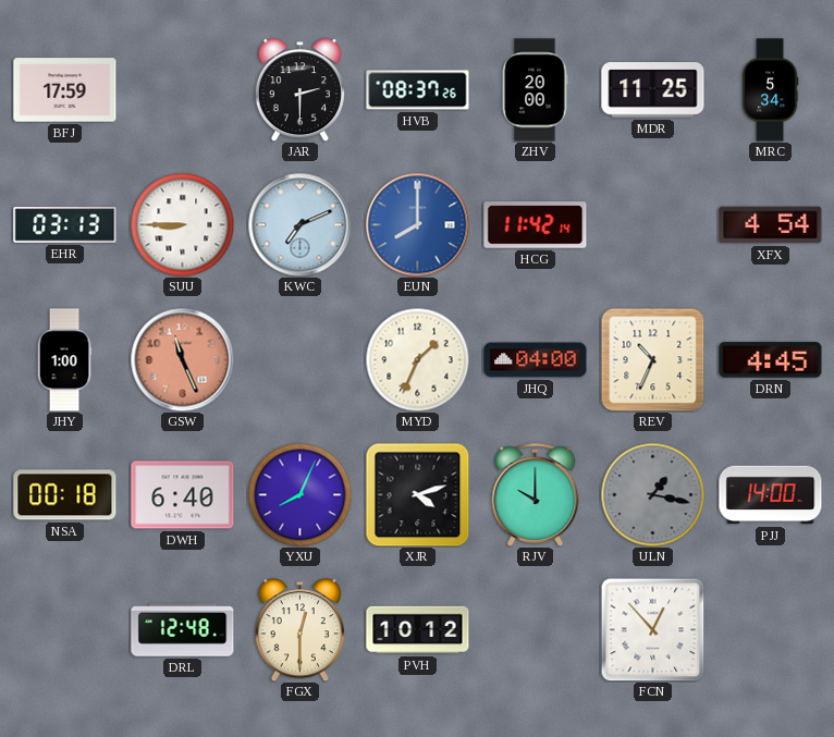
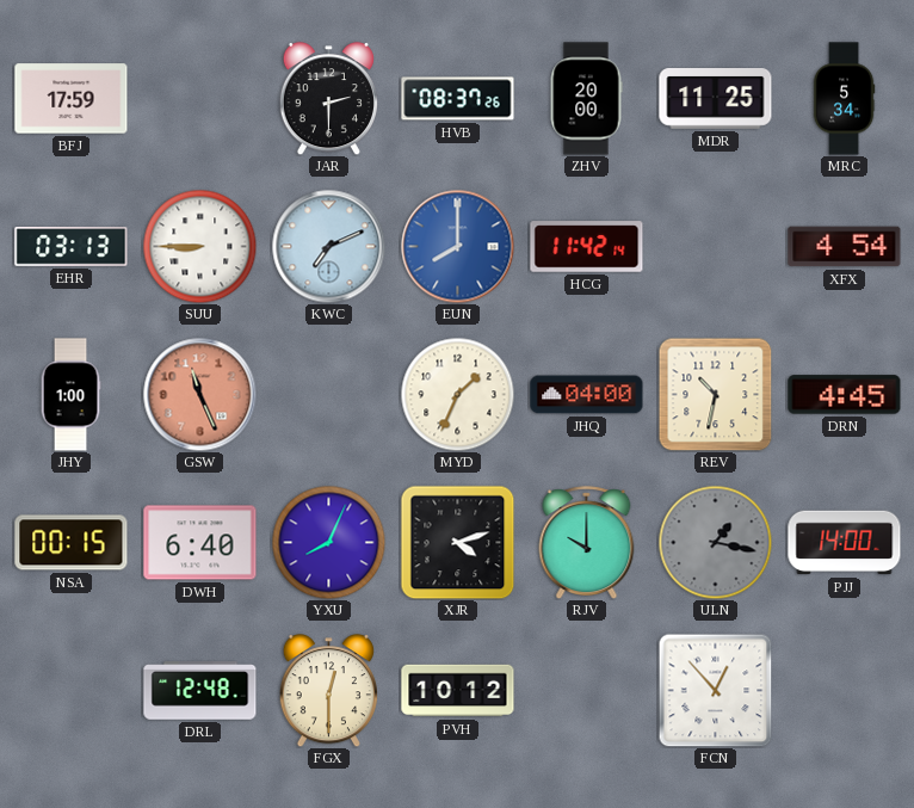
REV: 10:34 -> 10:32 (715, 394)
NSA: 00:18 -> 00:15 (72, 543)
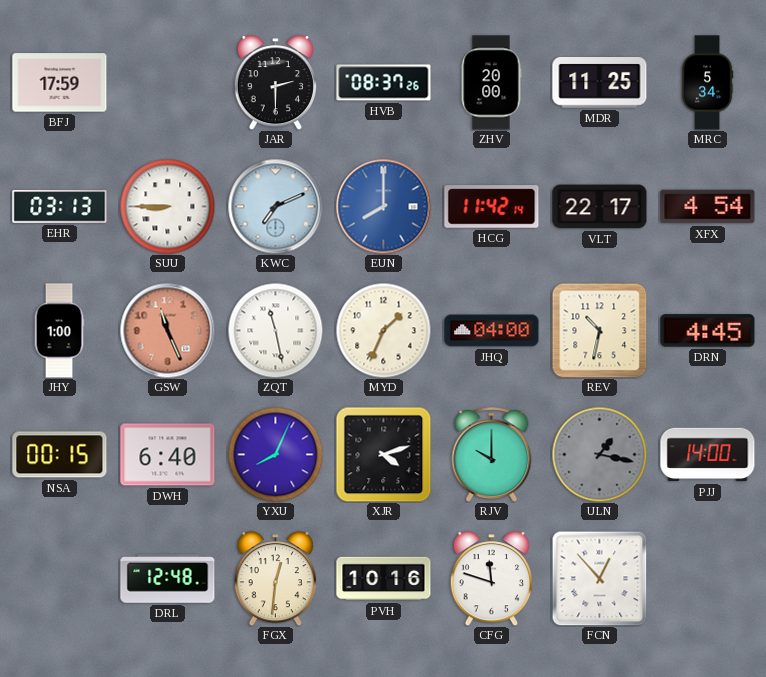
VLT: none -> 22:17 (600, 207)
ZQT: none -> 11:28 (275, 330)
FGX: 12:30 -> 12:31 (275, 579)
PVH: 10:12 -> 10:16 (384, 579)
CFG: none -> 11:48 (491, 579)
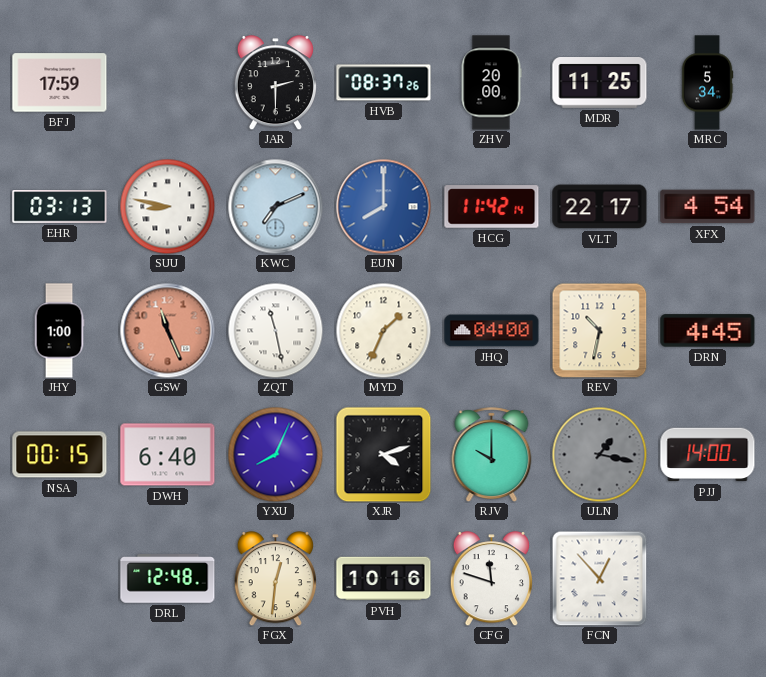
SUU: 8:45 -> 8:47 (167, 206)
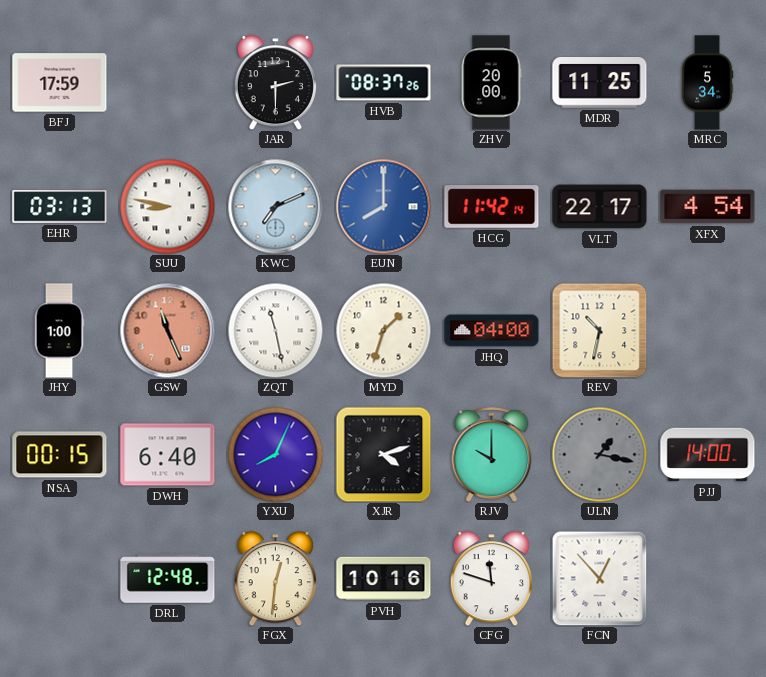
MYD: 1:34 -> 1:33 (383, 330)
DRN: 4:45 -> none (708, 331)
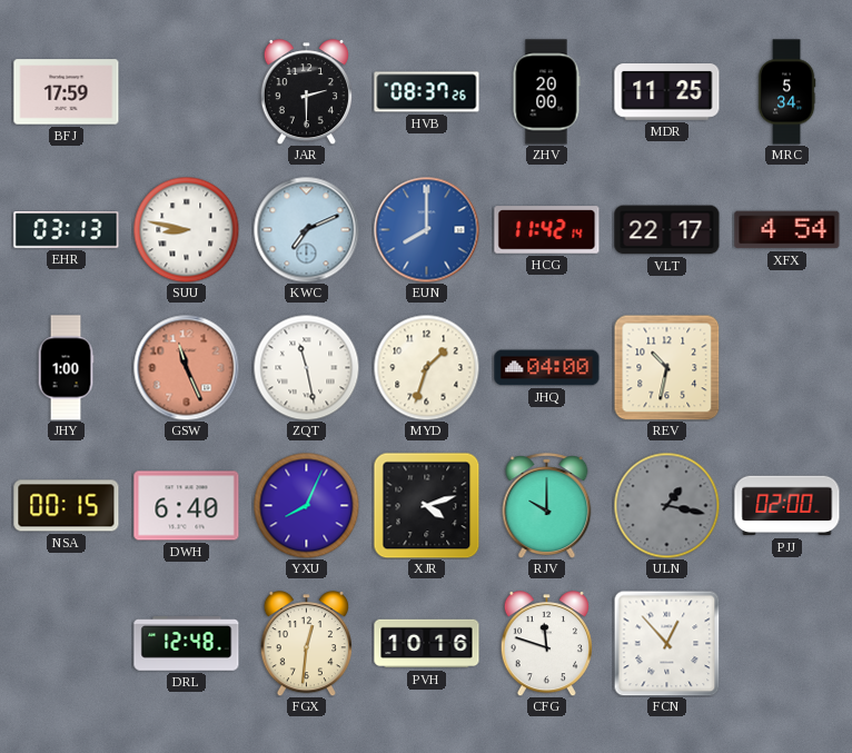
PJJ: 14:00 -> 02:00 (787, 506)
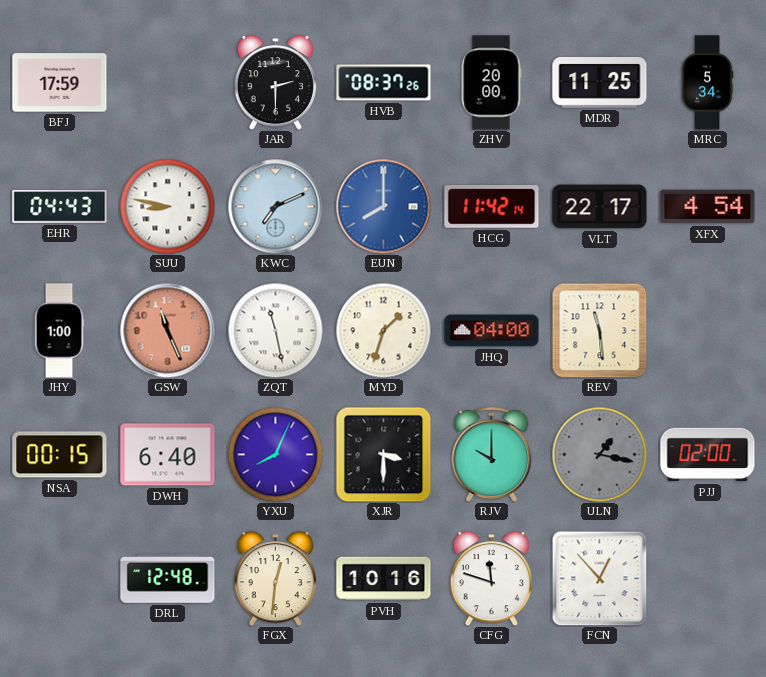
EHR: 03:13 -> 04:43 (60, 207)
REV: 10:32 -> 11:29 (599, 330)
XJR: 4:12 -> 3:30 (383, 454)
